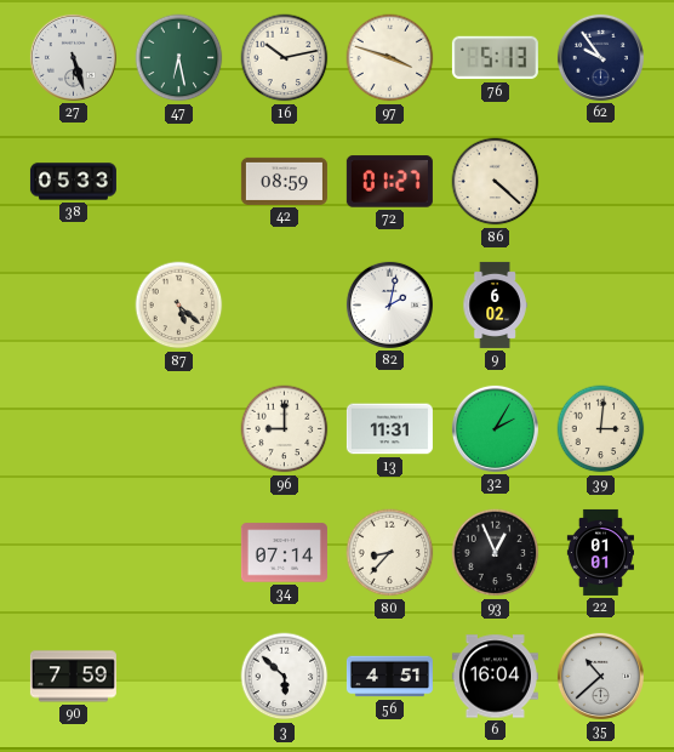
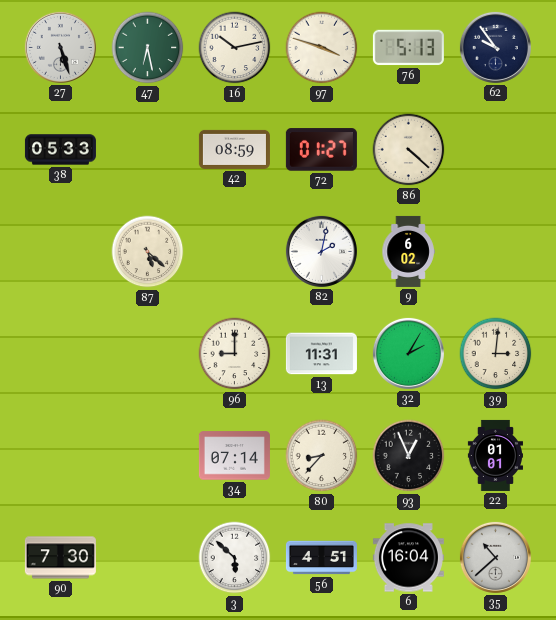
90: 7:59 -> 7:30 (60, 558)
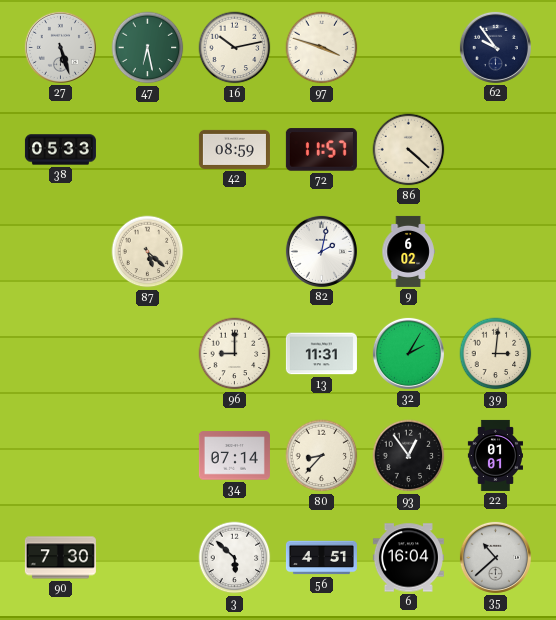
76: 5:13 -> none (408, 48)
72: 01:27 -> 11:57 (321, 150)
93: 12:56 -> 12:54 (409, 456)
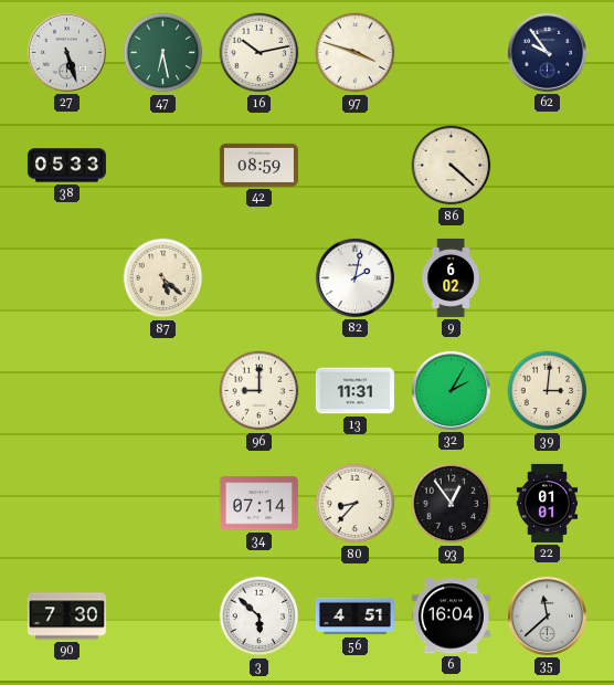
72: 11:57 -> none (321, 150)
35: 10:38 -> 11:38 (547, 615)
